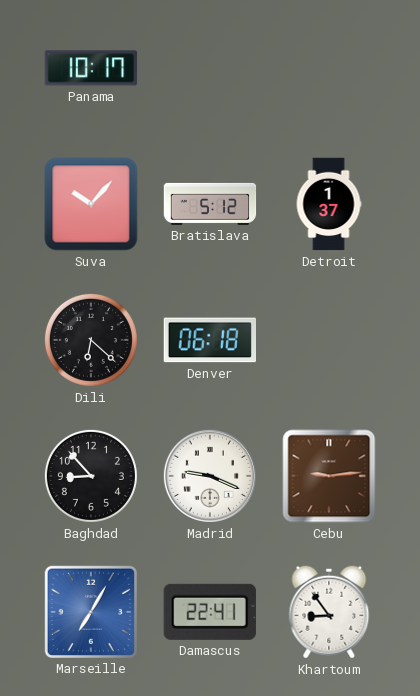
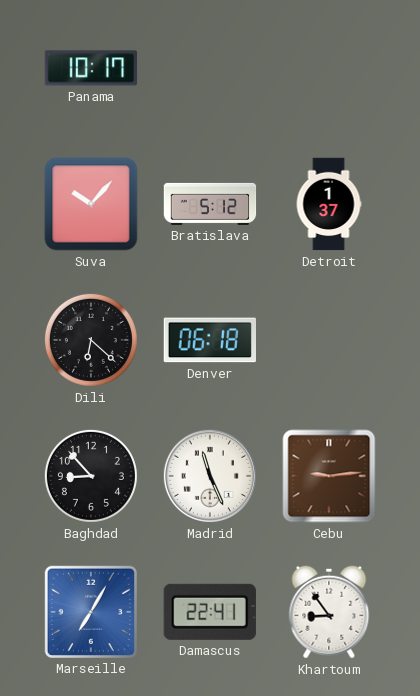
Madrid: 9:19 -> 11:26 (210, 476)
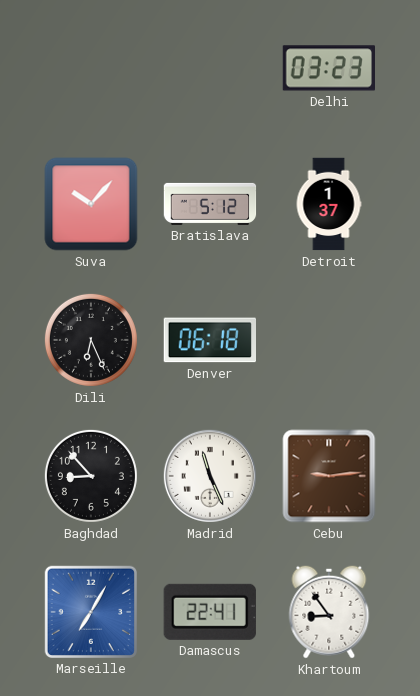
Panama: 10:17 -> none (91, 68)
Delhi: none -> 03:23 (329, 68)
Dili: 6:22 -> 6:26 (91, 340)
